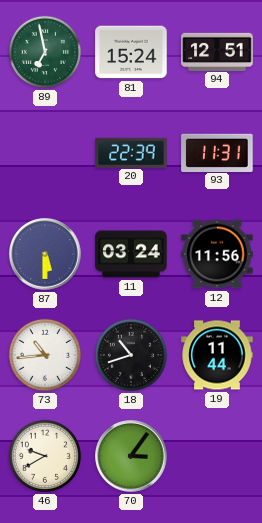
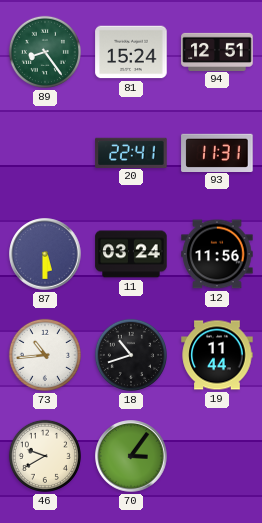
89: 6:58 -> 8:24 (45, 52)
20: 22:39 -> 22:41 (131, 152)
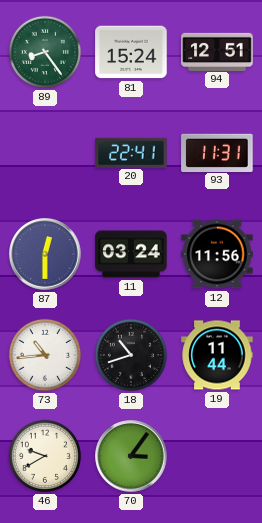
87: 5:30 -> 12:30 (45, 254)
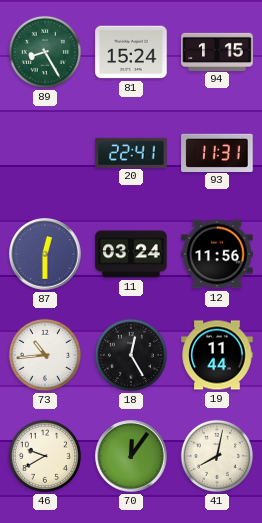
89: 8:24 -> 8:25 (45, 52)
94: 12:51 -> 1:15 (217, 51)
18: 10:42 -> 12:25 (131, 355)
70: 3:06 -> 12:06 (131, 456)
41: none -> 8:02 (217, 456)
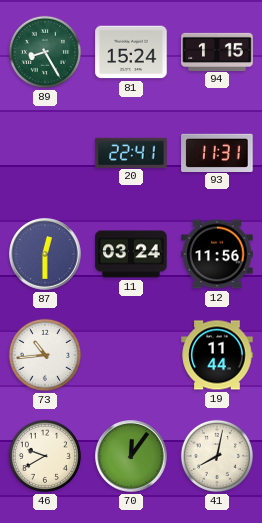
18: 12:25 -> none (131, 355)
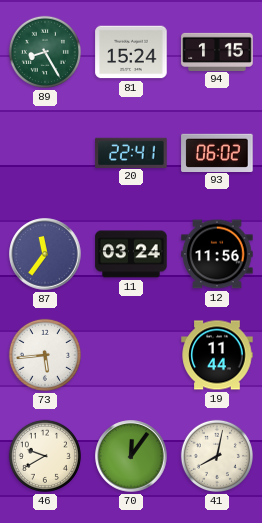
93: 11:31 -> 06:02 (217, 152)
87: 12:30 -> 11:36 (45, 254)
73: 10:44 -> 5:44 (45, 355)
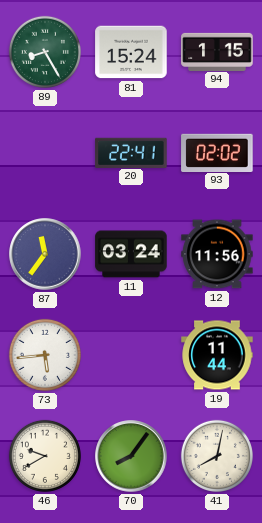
93: 06:02 -> 02:02 (217, 152)
70: 12:06 -> 8:06 (131, 456)
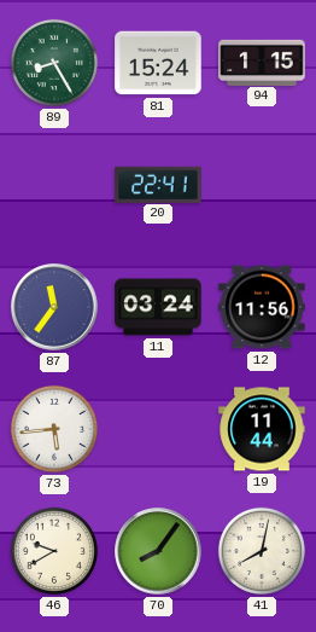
93: 02:02 -> none (217, 152)
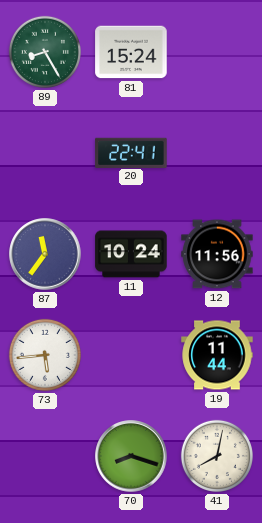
94: 1:15 -> none (262, 62)
11: 03:24 -> 10:24 (131, 254)
46: 9:40 -> none (54, 551)
70: 8:06 -> 8:18 (131, 456)
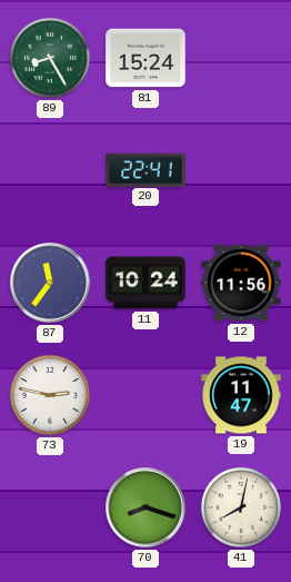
73: 5:44 -> 2:47 (50, 395)
19: 11:44 -> 11:47 (241, 395)
